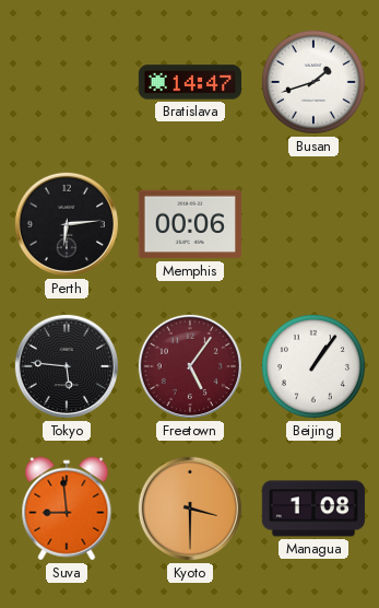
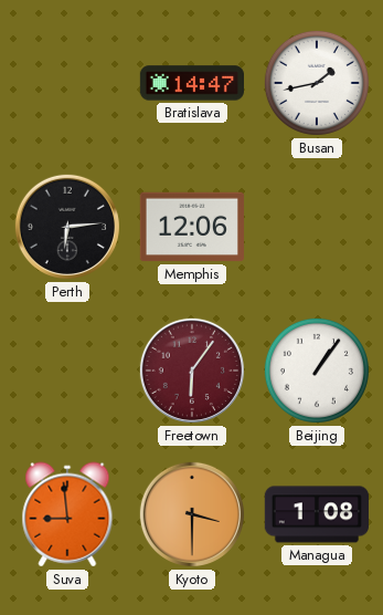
Busan: 1:42 -> 1:43 (317, 83)
Memphis: 00:06 -> 12:06 (192, 227)
Tokyo: 5:46 -> none (67, 366)
Freetown: 5:06 -> 6:06 (192, 371)
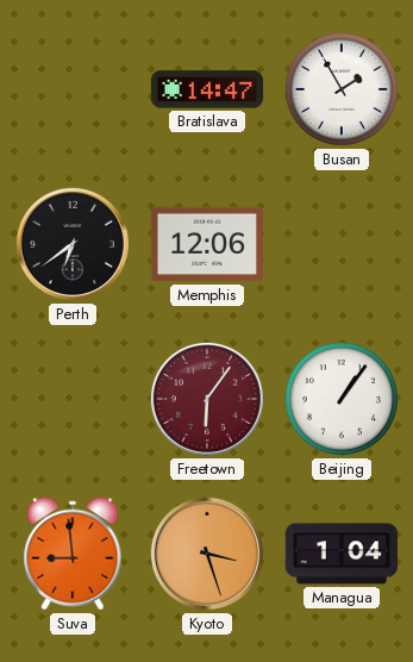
Busan: 1:43 -> 1:55 (342, 89)
Perth: 6:14 -> 6:39 (73, 244)
Kyoto: 3:30 -> 3:27 (207, 554)
Managua: 1:08 -> 1:04 (342, 554)
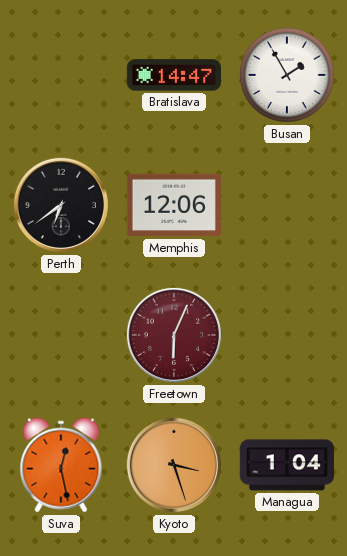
Freetown: 6:06 -> 6:04 (174, 335)
Beijing: 1:06 -> none (342, 399)
Suva: 8:59 -> 12:28 (61, 465)
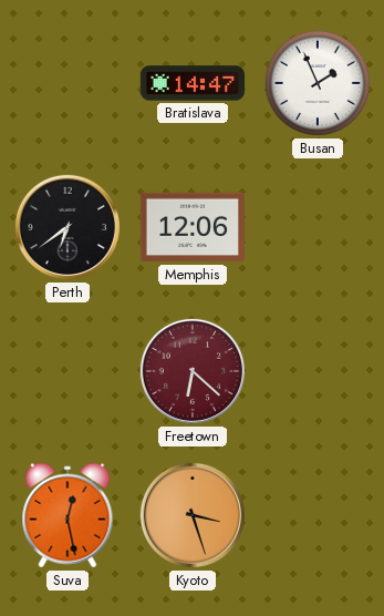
Busan: 1:55 -> 1:56 (318, 83)
Freetown: 6:04 -> 6:22 (193, 371)
Managua: 1:04 -> none (287, 465)
